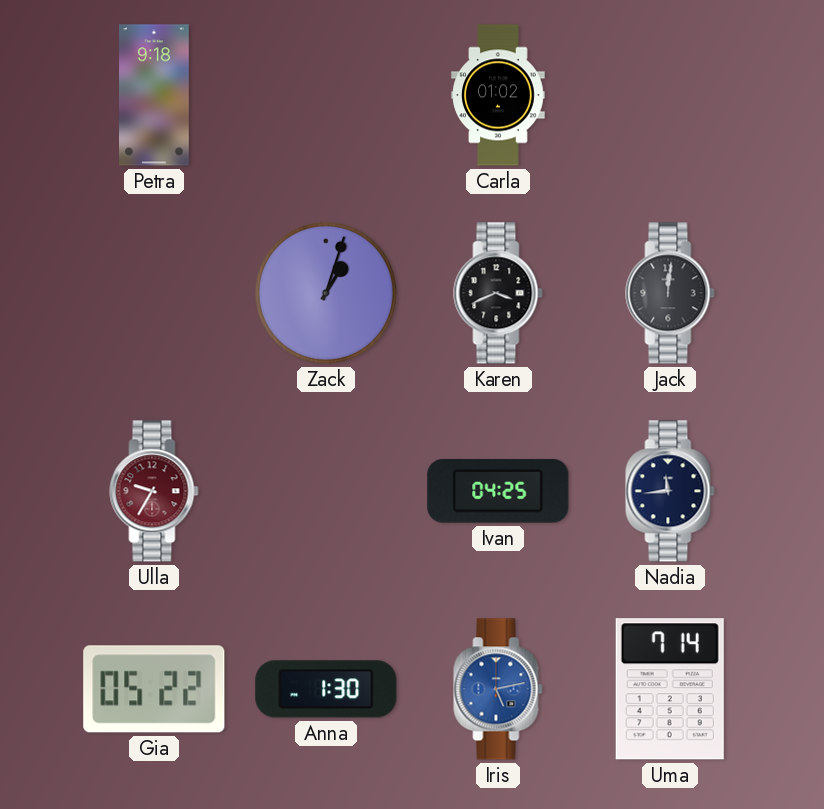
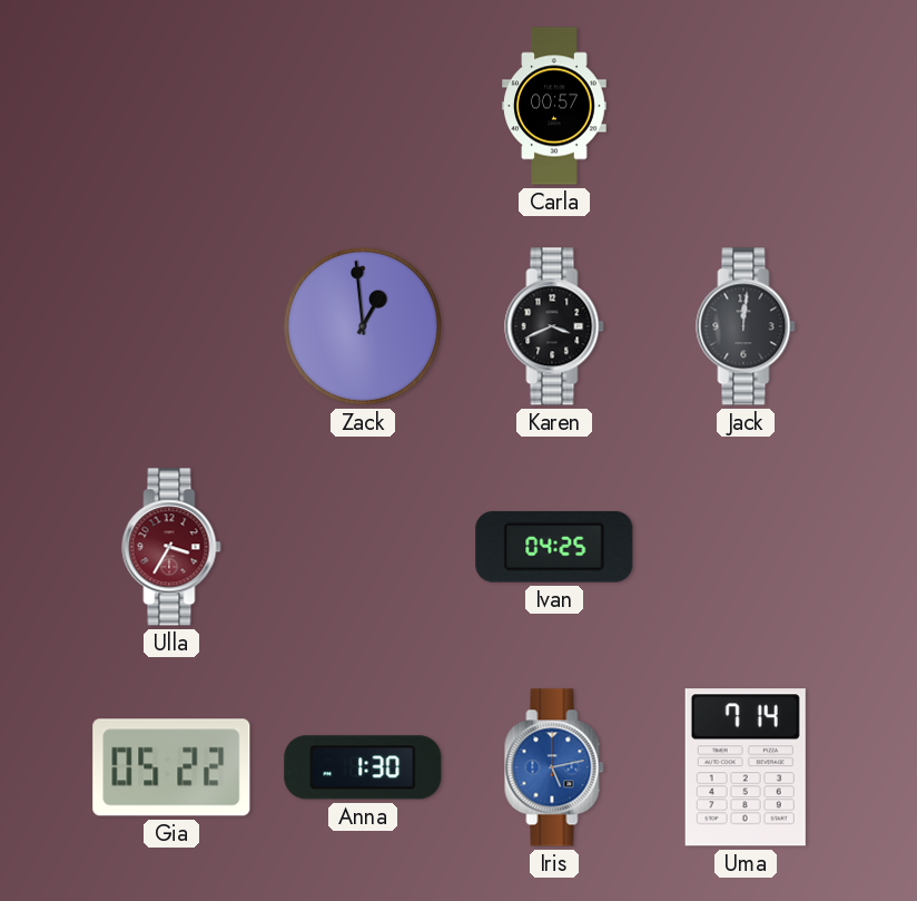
Petra: 9:18 -> none (155, 95)
Carla: 01:02 -> 00:57 (554, 106)
Zack: 1:03 -> 12:59 (363, 326)
Ulla: 9:35 -> 3:35 (171, 547)
Nadia: 11:44 -> none (670, 491)
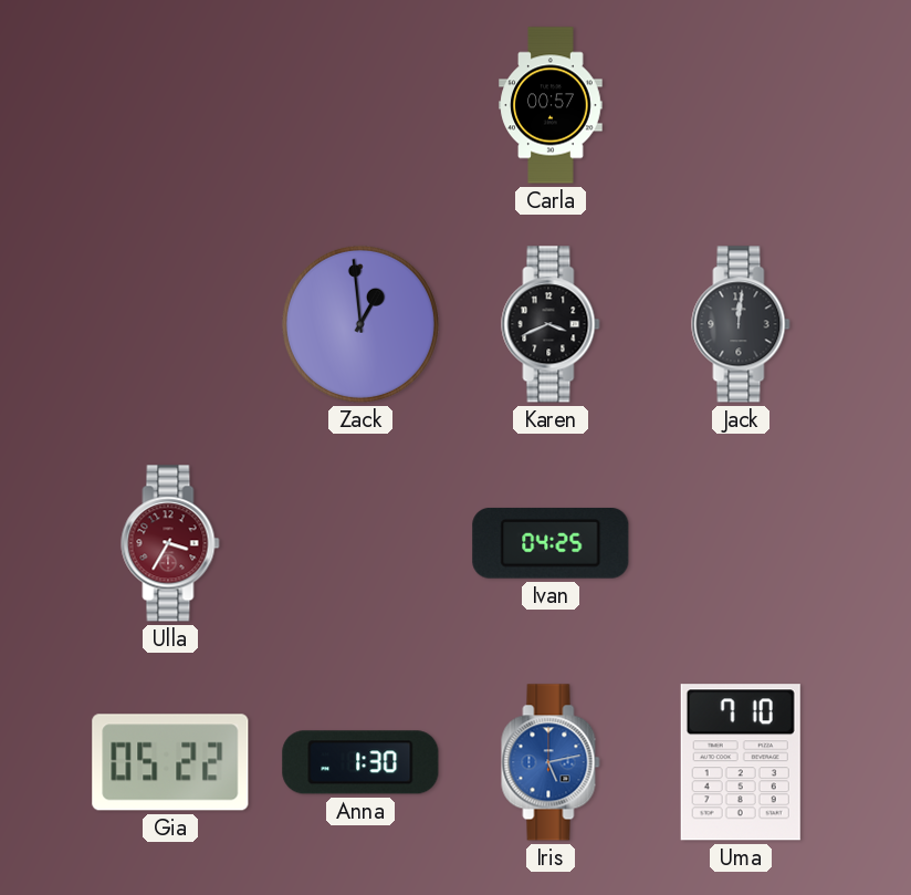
Uma: 7:14 -> 7:10 (741, 762)
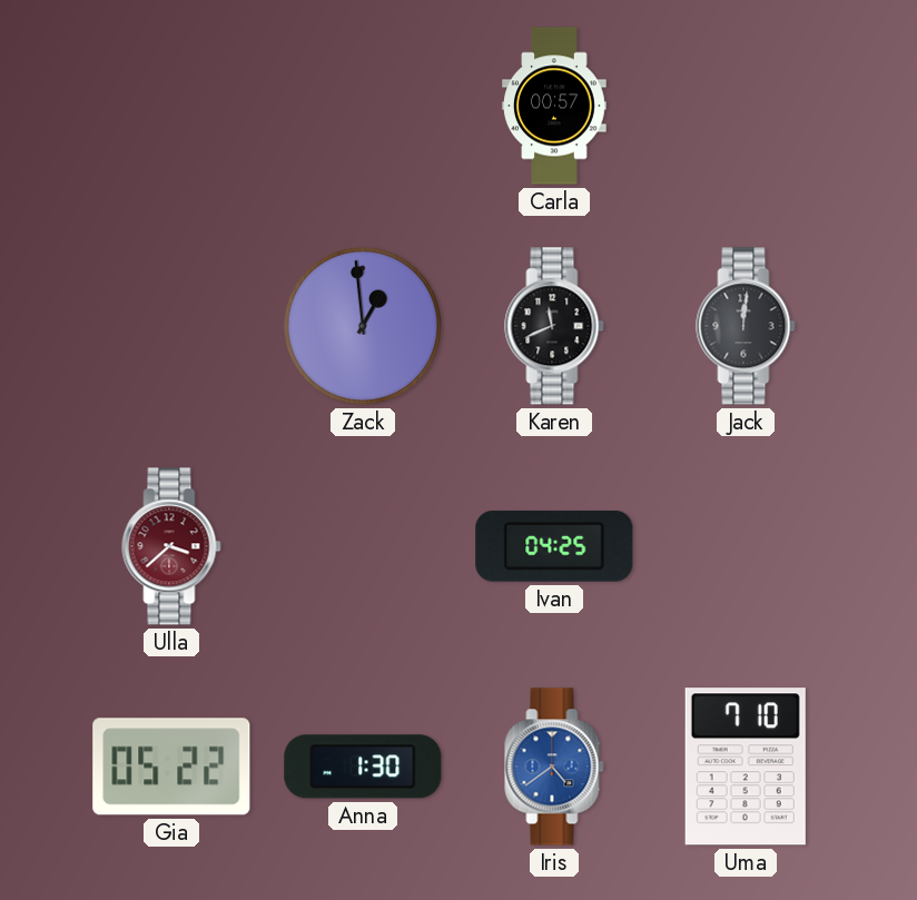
Karen: 3:41 -> 11:41 (554, 326)
Ulla: 3:35 -> 3:38 (171, 546)
Iris: 5:13 -> 4:39 (554, 767)
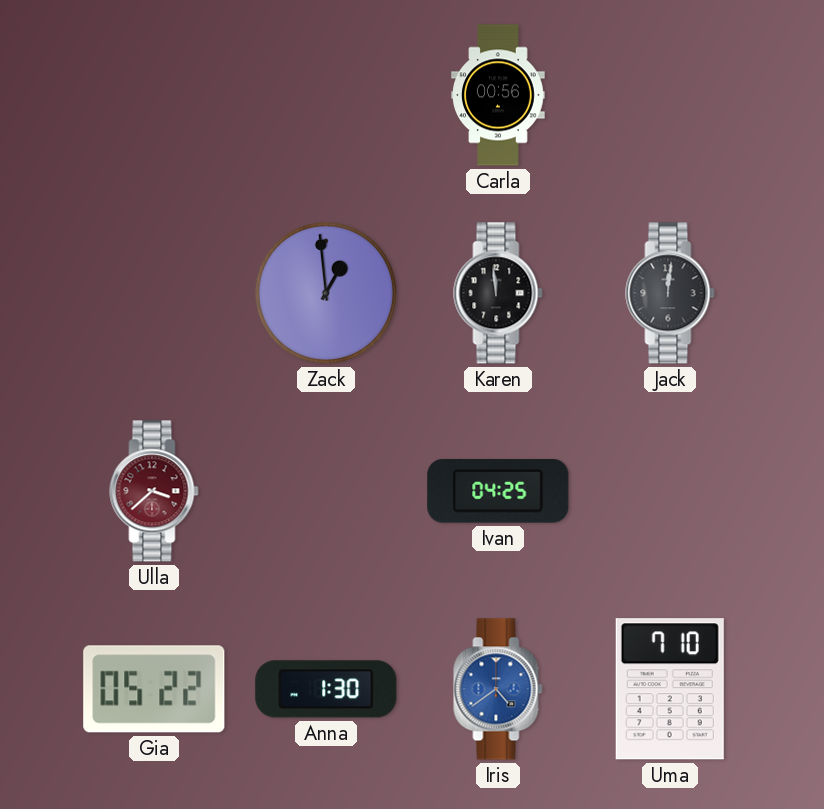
Carla: 00:57 -> 00:56 (498, 95)
Karen: 11:41 -> 11:59 (498, 293)
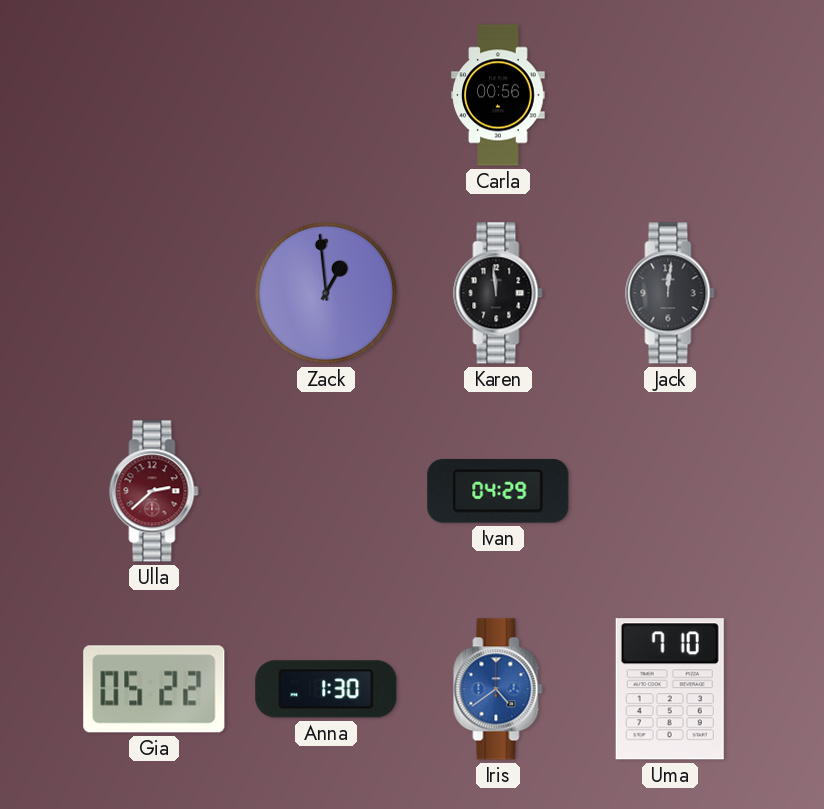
Ulla: 3:38 -> 2:38 (154, 491)
Ivan: 04:25 -> 04:29 (498, 491)
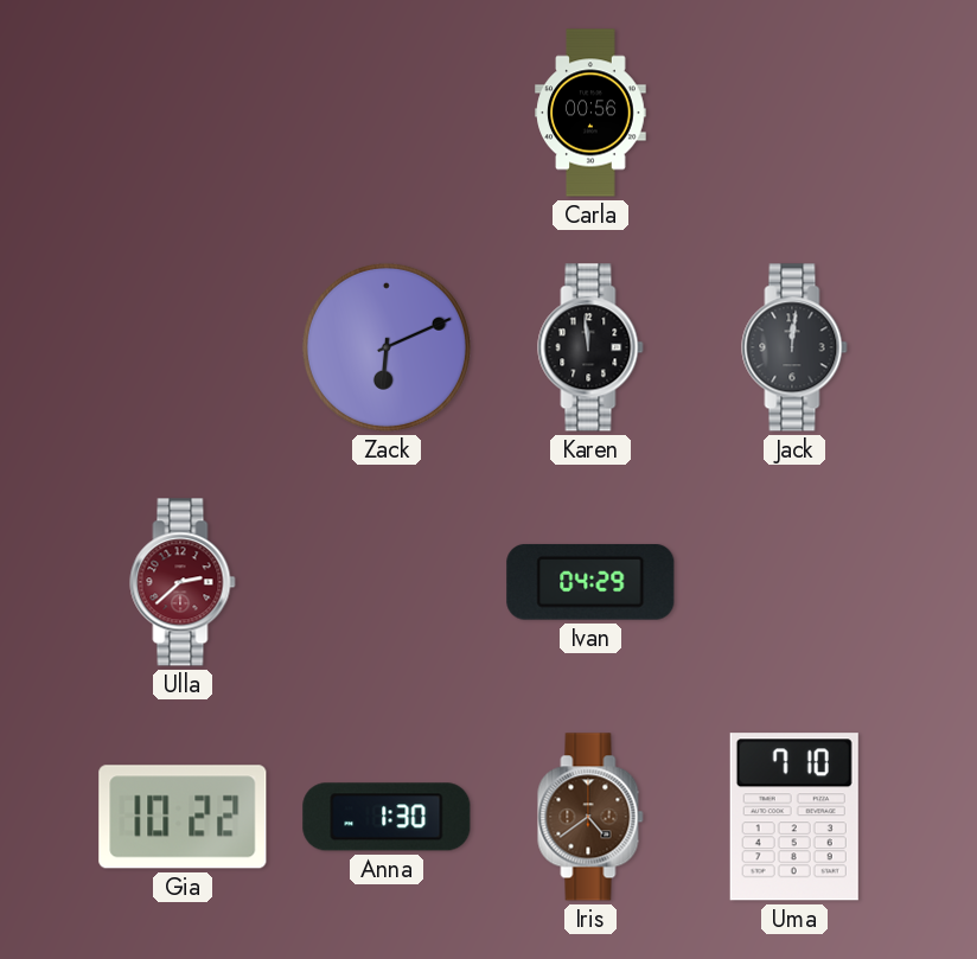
Zack: 12:59 -> 6:11 (387, 347)
Gia: 05:22 -> 10:22 (183, 817)
Iris dial: blue -> brown (590, 817)
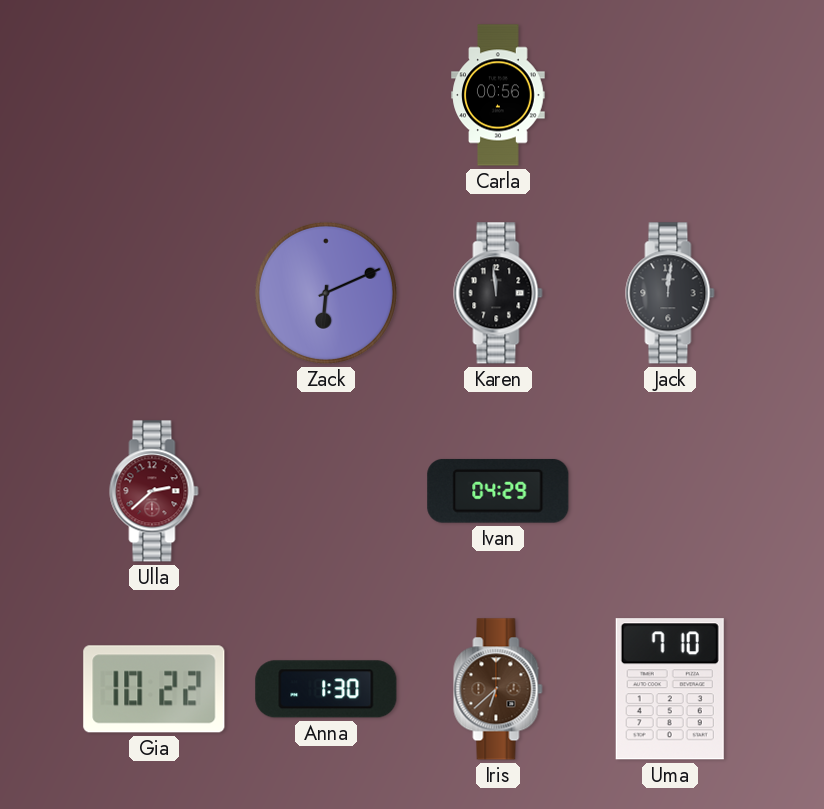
Iris: 4:39 -> 6:38 (498, 689)
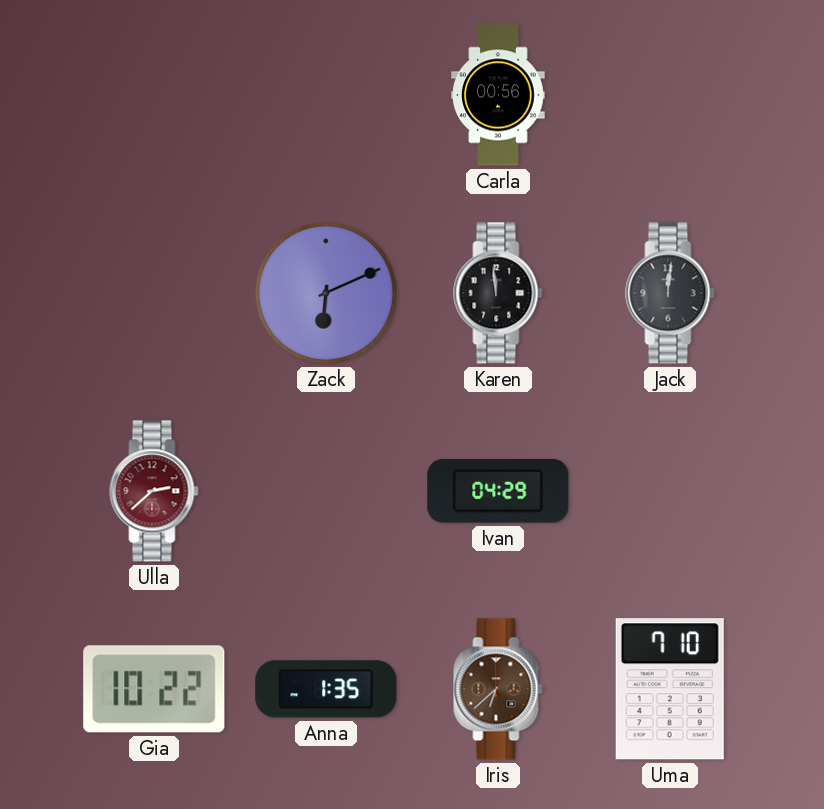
Anna: 1:30 -> 1:35 (326, 689)
